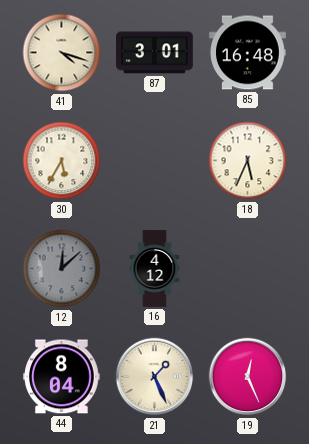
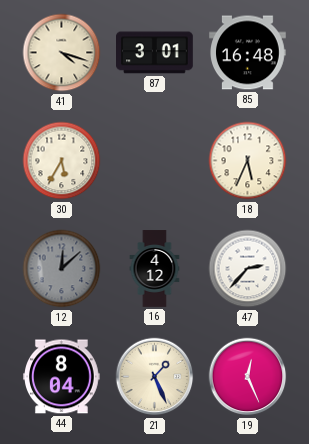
47: none -> 2:37 (248, 269)
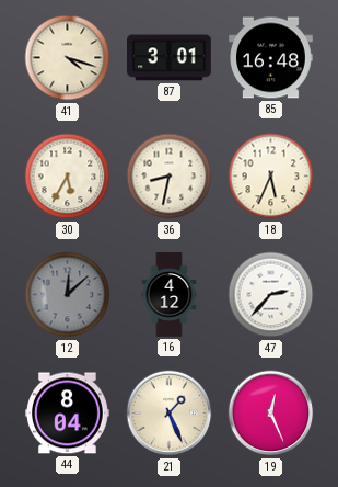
36: none -> 8:32 (170, 177)
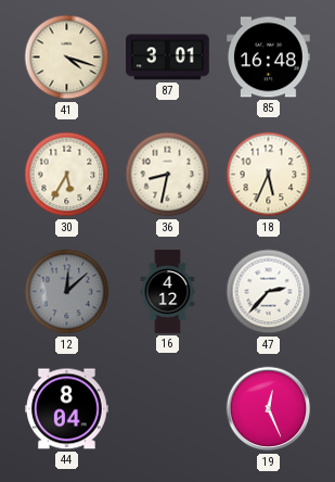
21: 1:26 -> none (170, 414)
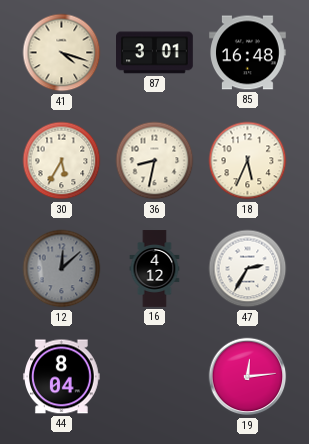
47: 2:37 -> 2:35 (248, 269)
19: 12:26 -> 12:14 (248, 377)
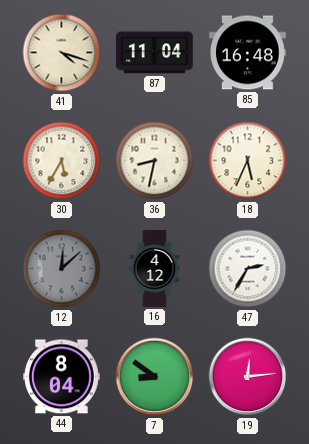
87: 3:01 -> 11:04 (155, 53)
7: none -> 8:51 (155, 377)
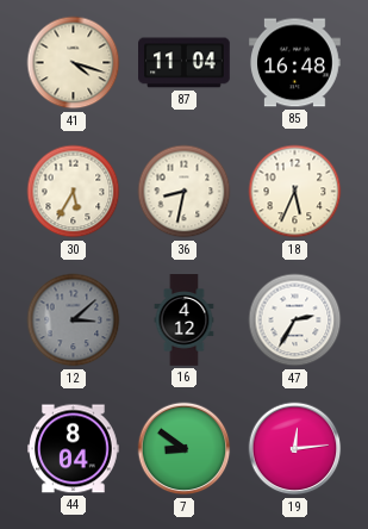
12: 12:08 -> 3:08 (74, 320)
